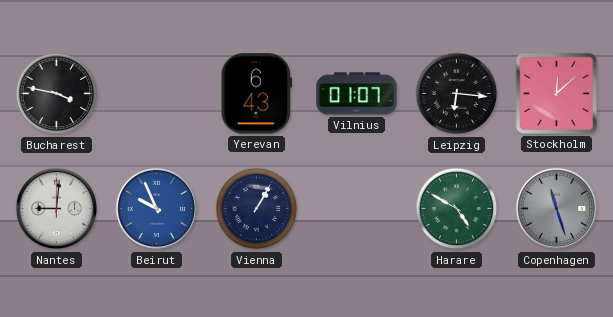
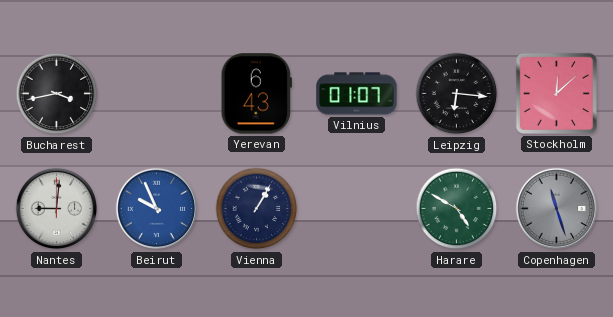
Bucharest: 3:47 -> 3:43 (57, 94)
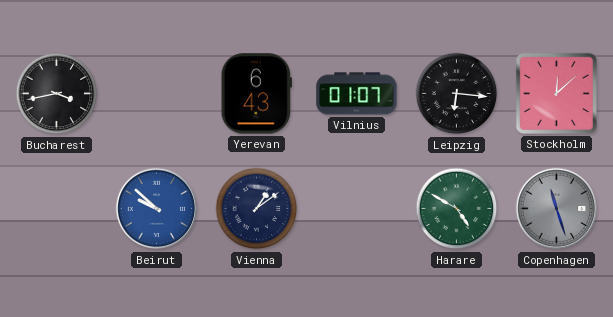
Nantes: 9:01 -> none (57, 209)
Beirut: 9:56 -> 9:52 (157, 209)
Vienna: 1:05 -> 1:09 (257, 209)
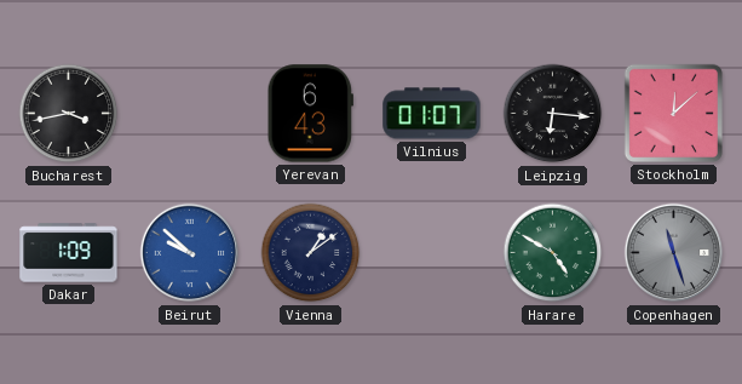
Dakar: none -> 1:09 (69, 253)
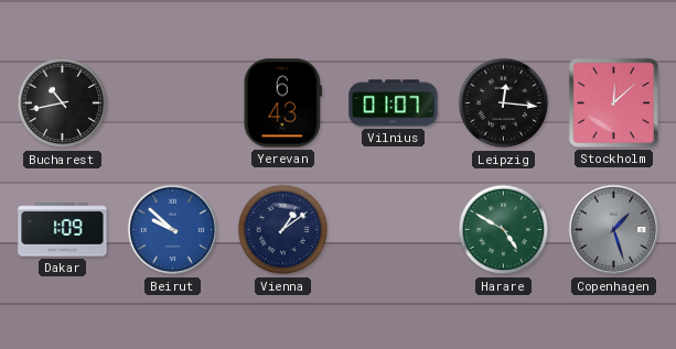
Bucharest: 3:43 -> 10:43 (63, 103)
Leipzig: 6:16 -> 12:16 (504, 103)
Copenhagen: 11:27 -> 1:27 (614, 230)
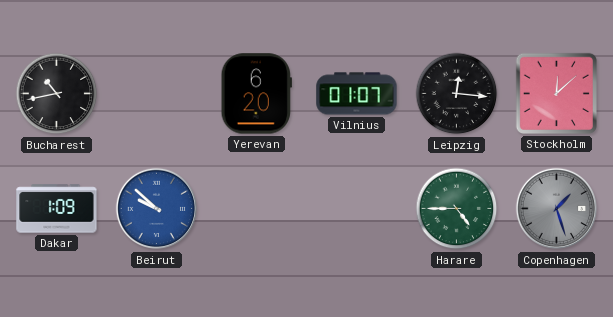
Yerevan: 6:43 -> 6:20 (256, 94)
Vienna: 1:09 -> none (283, 230)
Harare: 4:50 -> 4:45 (457, 209)
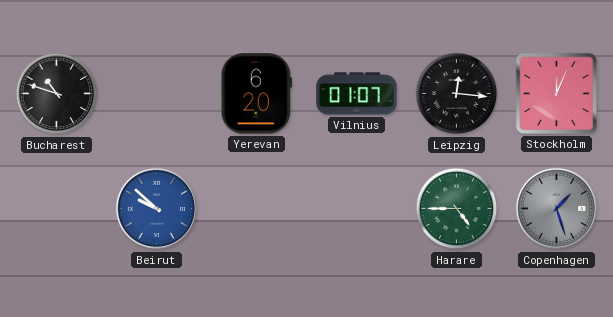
Bucharest: 10:43 -> 10:48 (57, 94)
Stockholm: 12:08 -> 12:04 (556, 93)
Dakar: 1:09 -> none (57, 209)
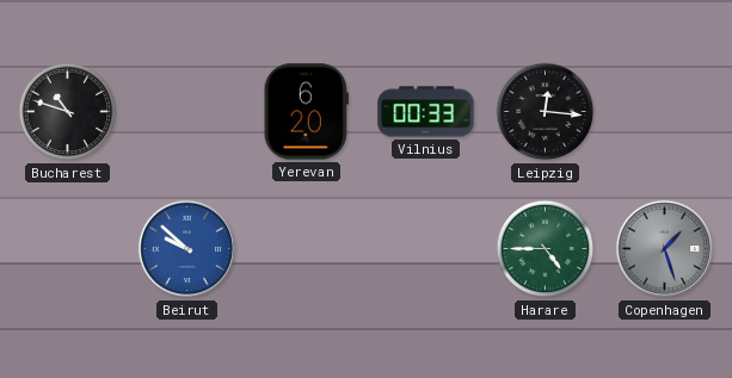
Vilnius: 01:07 -> 00:33 (426, 112)
Stockholm: 12:04 -> none (556, 93)
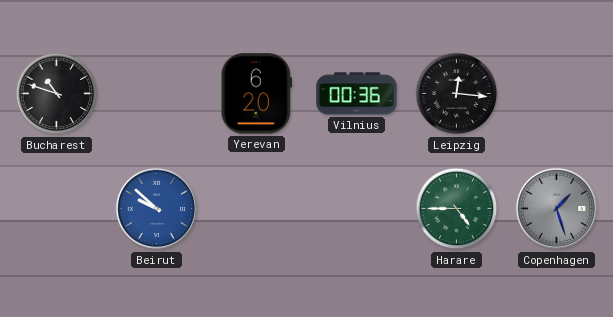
Vilnius: 00:33 -> 00:36 (357, 94)
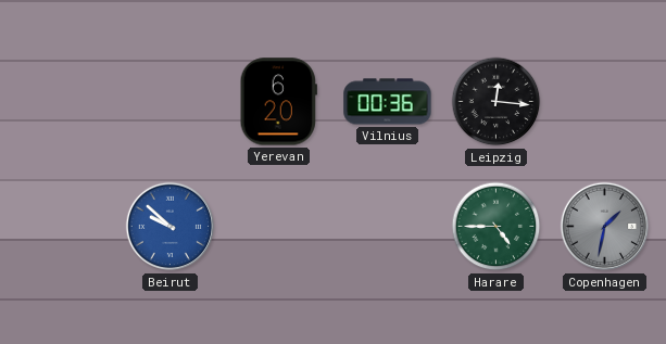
Bucharest: 10:48 -> none (57, 94)
Copenhagen: 1:27 -> 1:32 (605, 227)
